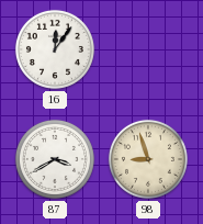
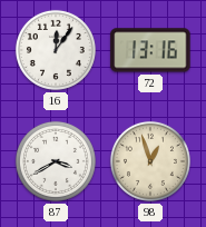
72: none -> 13:16 (150, 50)
98: 8:57 -> 12:57 (150, 161)
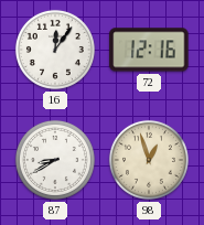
72: 13:16 -> 12:16 (149, 50)
87: 3:40 -> 8:40 (55, 160)
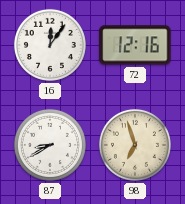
98: 12:57 -> 6:57 (135, 145)
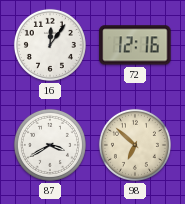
87: 8:40 -> 3:40 (50, 145)
98: 6:57 -> 6:52 (135, 145)
